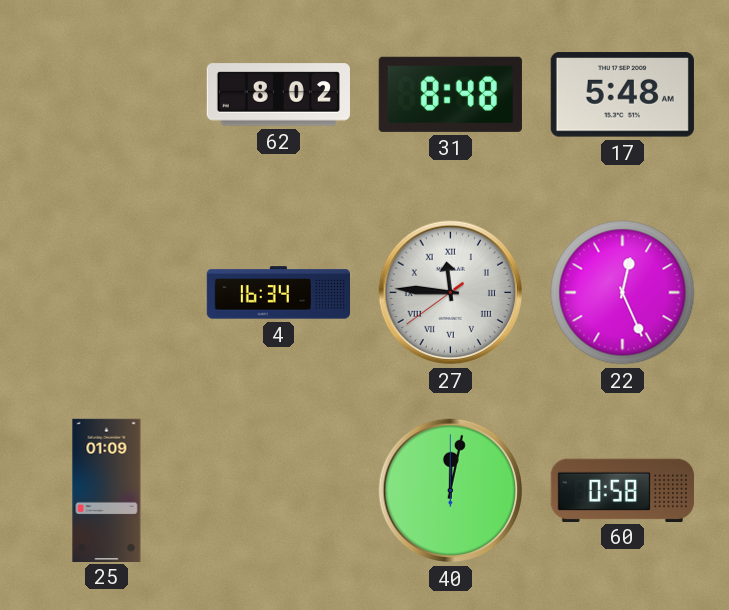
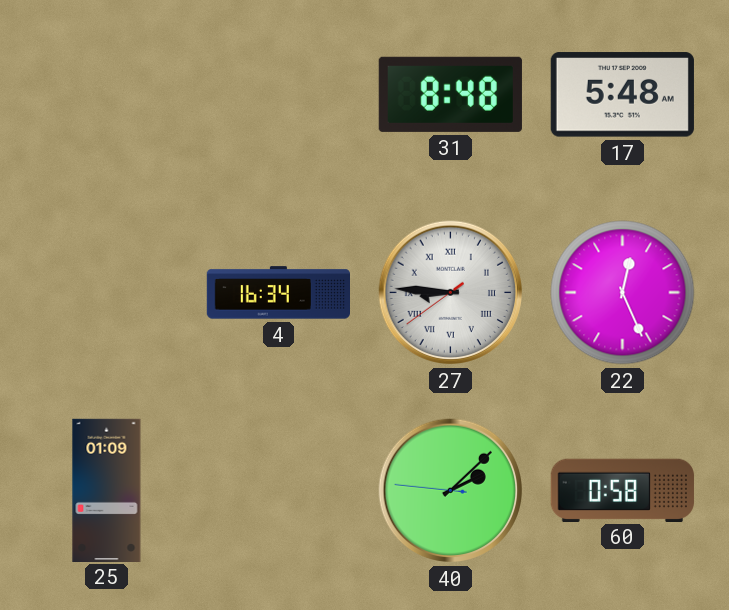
62: 8:02 -> none (278, 95)
27: 11:45 -> 8:45 (451, 293)
40: 12:02 -> 2:07 (451, 491)
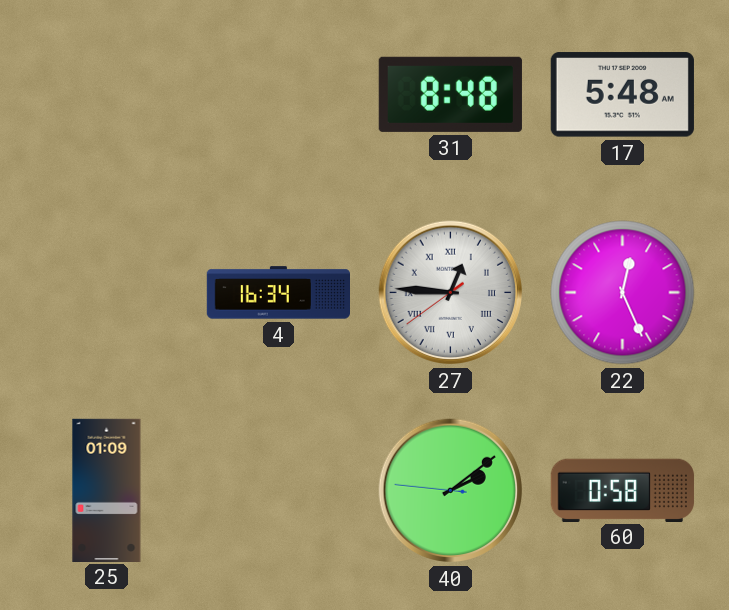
27: 8:45 -> 12:45 (451, 293)
40: 2:07 -> 2:08 (451, 491)
